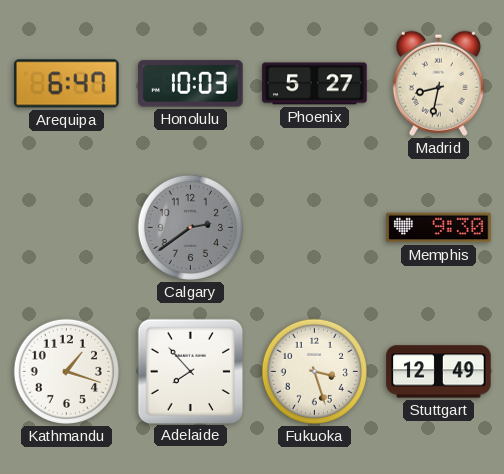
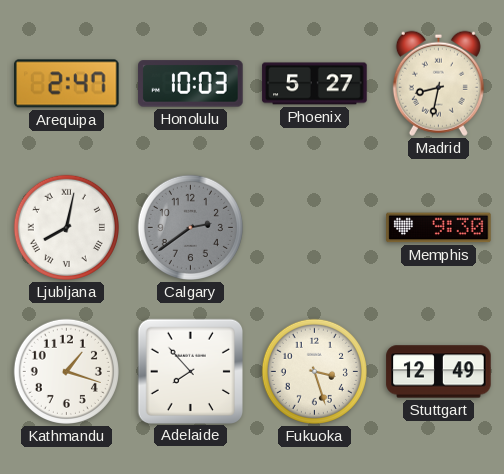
Arequipa: 6:47 -> 2:47 (67, 84)
Ljubljana: none -> 8:02 (66, 227)
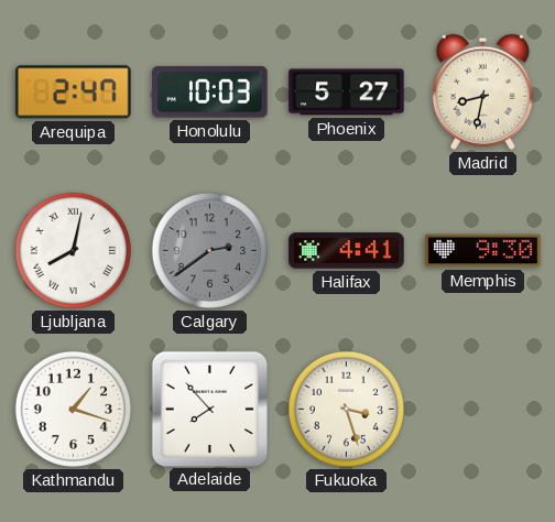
Halifax: none -> 4:41 (347, 251)
Stuttgart: 12:49 -> none (439, 372)
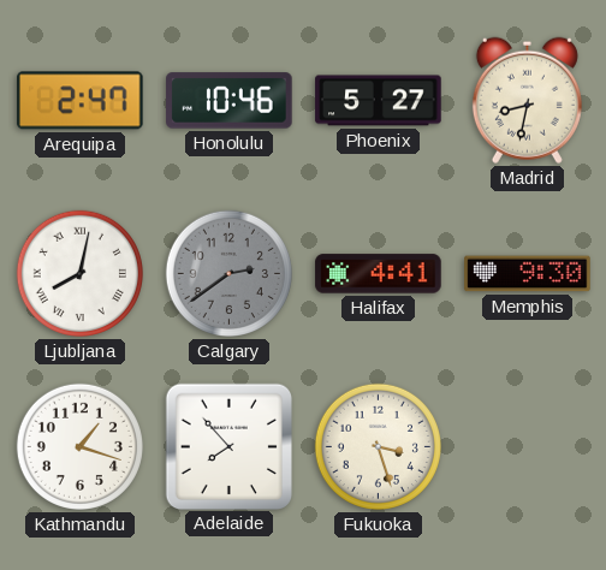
Honolulu: 10:03 -> 10:46 (230, 101)
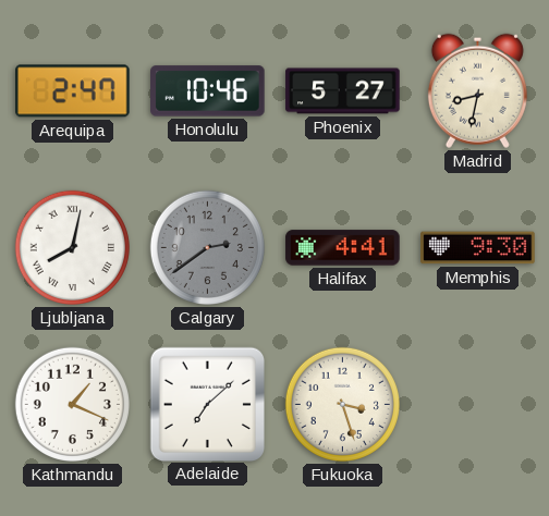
Kathmandu: 1:18 -> 1:19 (72, 404)
Adelaide: 7:53 -> 7:08 (207, 404)
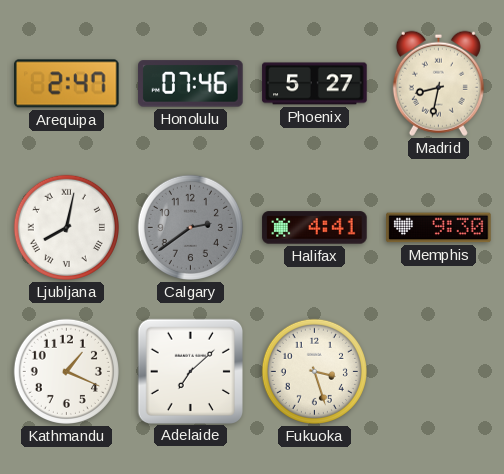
Honolulu: 10:46 -> 07:46 (191, 84)
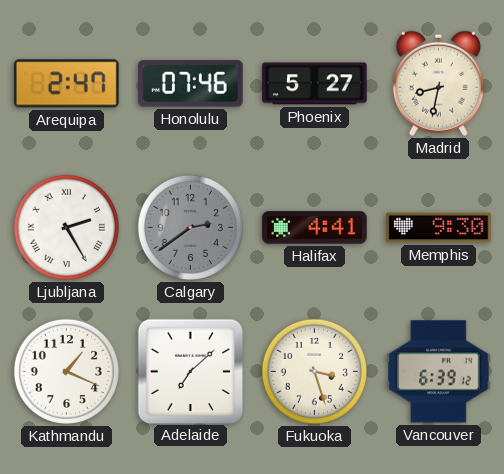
Ljubljana: 8:02 -> 2:25 (66, 227)
Vancouver: none -> 6:39 (439, 372)
